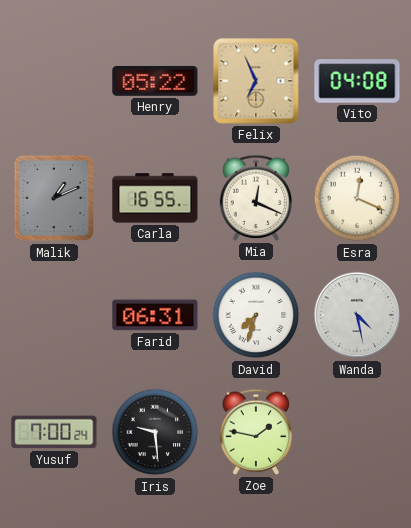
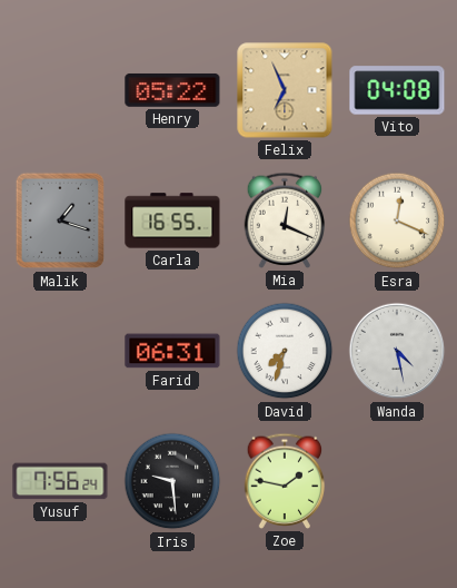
Malik: 1:11 -> 1:18 (60, 220)
Yusuf: 7:00 -> 7:56 (60, 481)
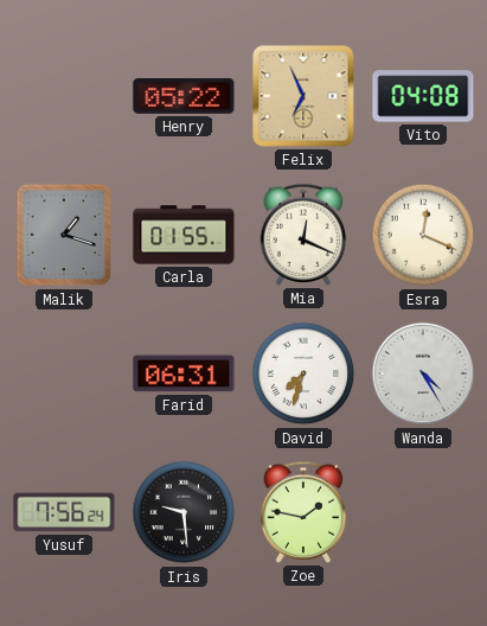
Carla: 16:55 -> 01:55 (184, 235)
Wanda: 4:28 -> 4:25 (423, 373)
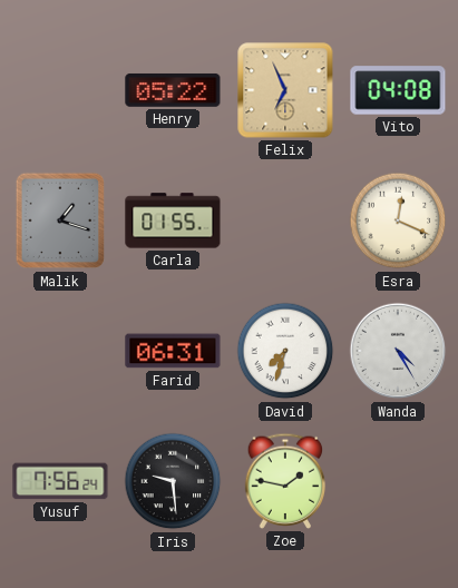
Mia: 12:19 -> none (303, 235)
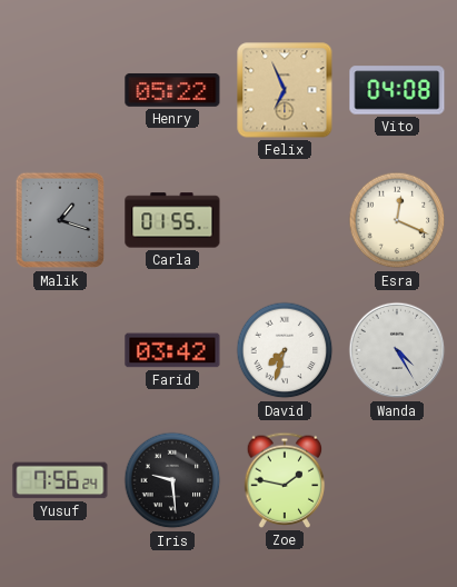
Farid: 06:31 -> 03:42 (172, 350)
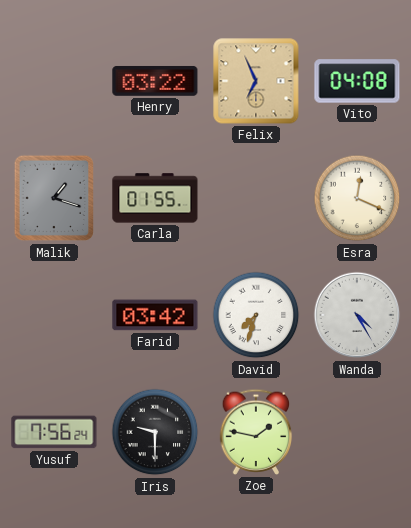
Henry: 05:22 -> 03:22 (155, 81)
Iris: 9:29 -> 9:30 (155, 432)
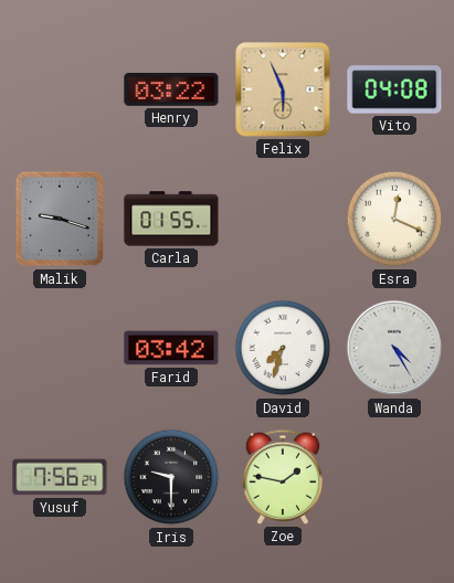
Felix: 6:56 -> 5:56 (283, 89)
Malik: 1:18 -> 9:18 (60, 219)
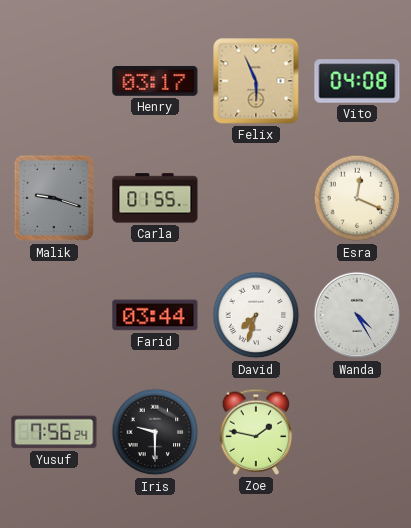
Henry: 03:22 -> 03:17 (155, 81)
Farid: 03:42 -> 03:44 (155, 315)
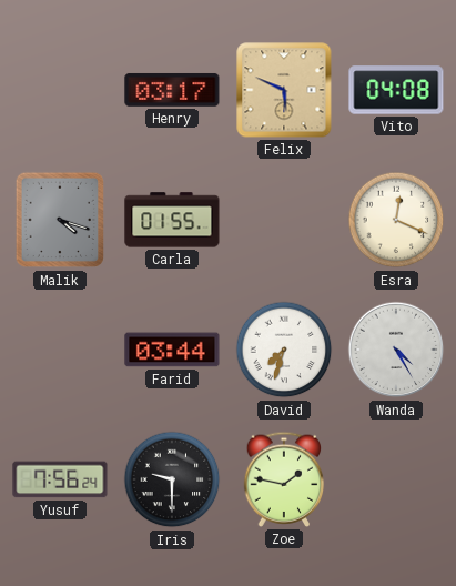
Felix: 5:56 -> 5:49 (284, 90)
Malik: 9:18 -> 4:18 (60, 220)
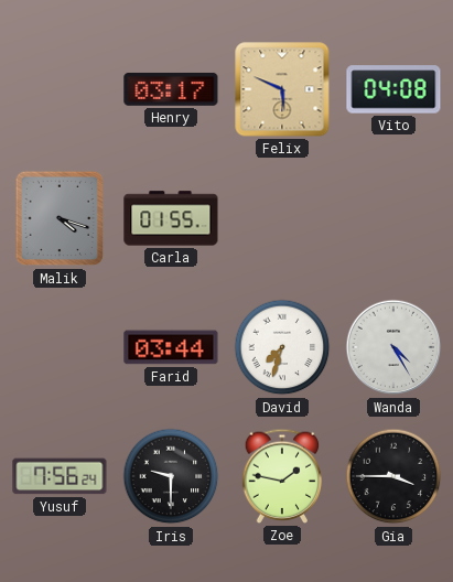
Esra: 12:19 -> none (396, 220)
Gia: none -> 3:45 (393, 476)
